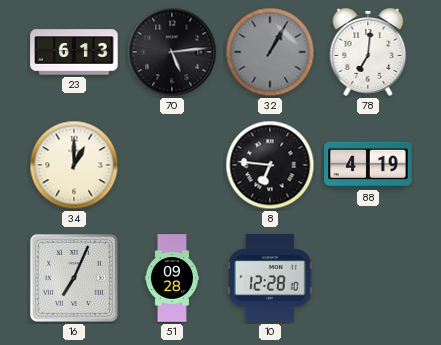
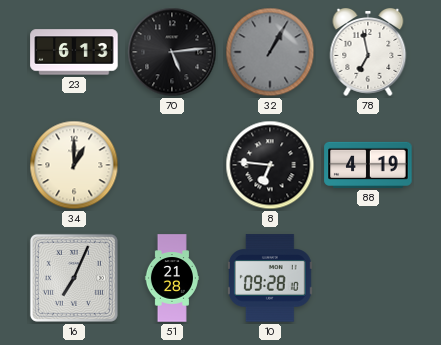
78: 7:01 -> 6:58 (368, 53)
51: 09:28 -> 21:28 (172, 278)
10: 12:28 -> 09:28 (271, 278)
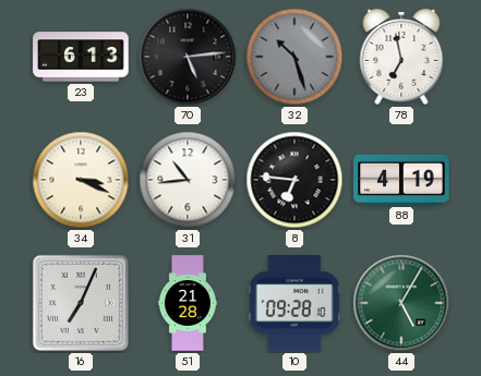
32: 1:05 -> 10:27 (294, 57)
34: 1:00 -> 3:19 (81, 180)
31: none -> 10:44 (188, 180)
44: none -> 5:05 (401, 303)
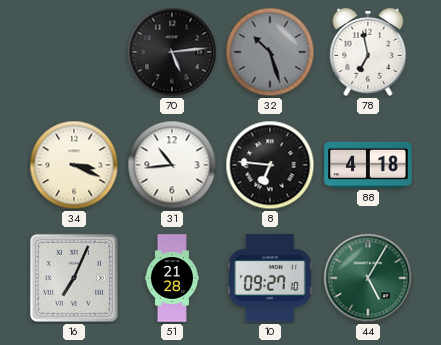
23: 6:13 -> none (81, 57)
88: 4:19 -> 4:18 (368, 165)
10: 09:28 -> 09:27 (271, 278)
